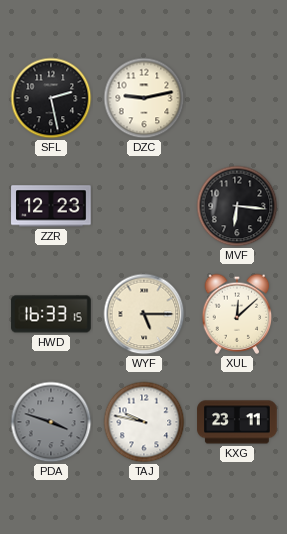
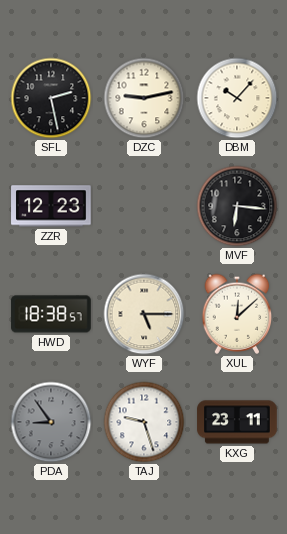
DBM: none -> 10:07 (237, 98)
HWD: 16:33 -> 18:38 (51, 314)
PDA: 3:48 -> 8:54 (51, 422)
TAJ: 9:47 -> 9:27 (144, 422)
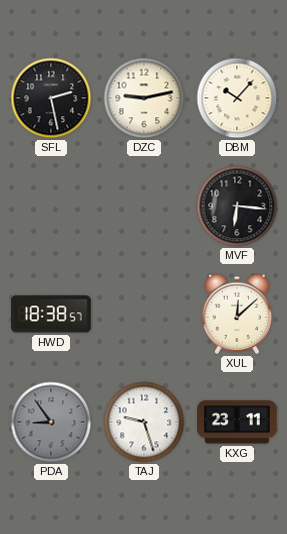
ZZR: 12:23 -> none (51, 206)
WYF: 5:15 -> none (144, 314)
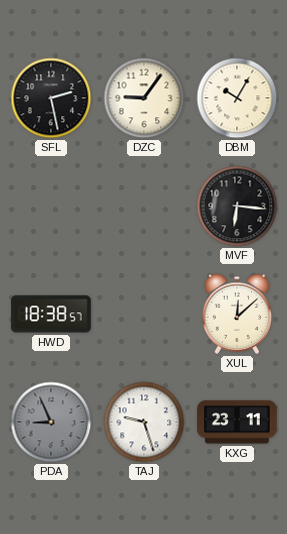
DZC: 9:13 -> 9:06 (144, 98)
DBM: 10:07 -> 10:05 (237, 98)
PDA: 8:54 -> 8:56 (51, 422)
